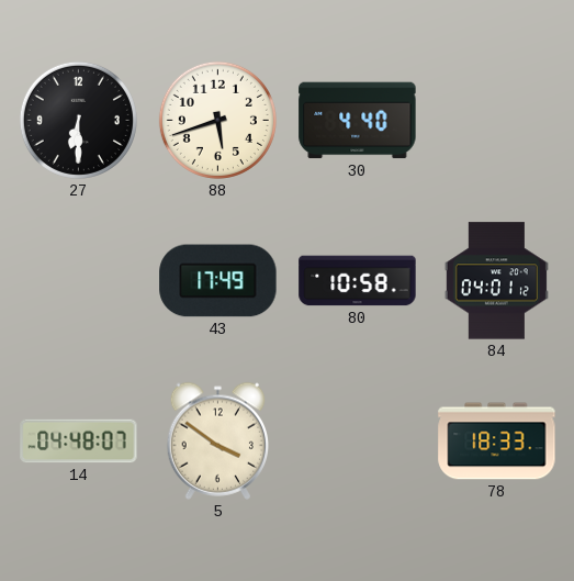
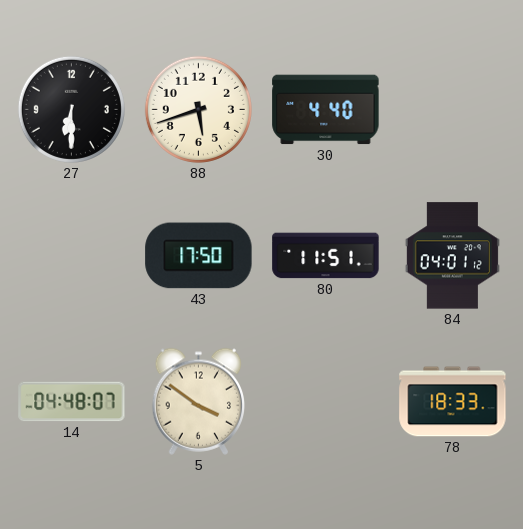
43: 17:49 -> 17:50 (199, 256)
80: 10:58 -> 11:51 (326, 256)
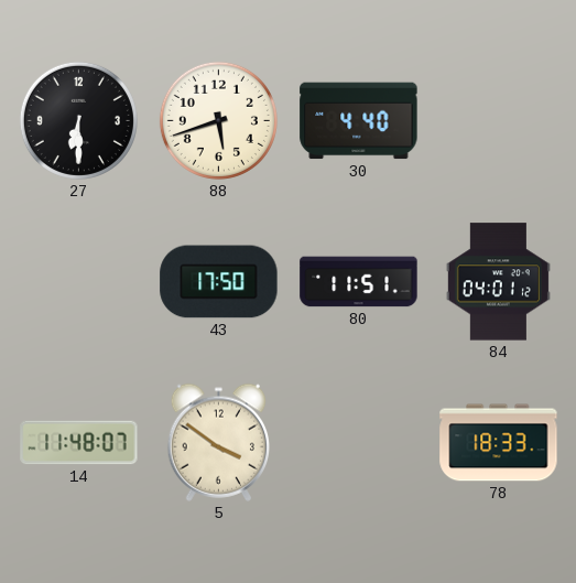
14: 04:48 -> 11:48 (79, 443)
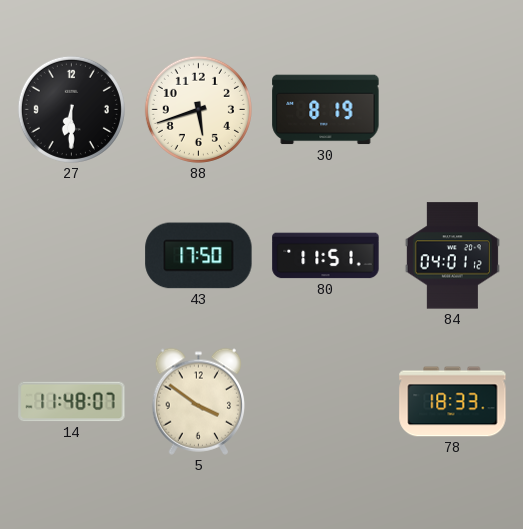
30: 4:40 -> 8:19 (326, 110)
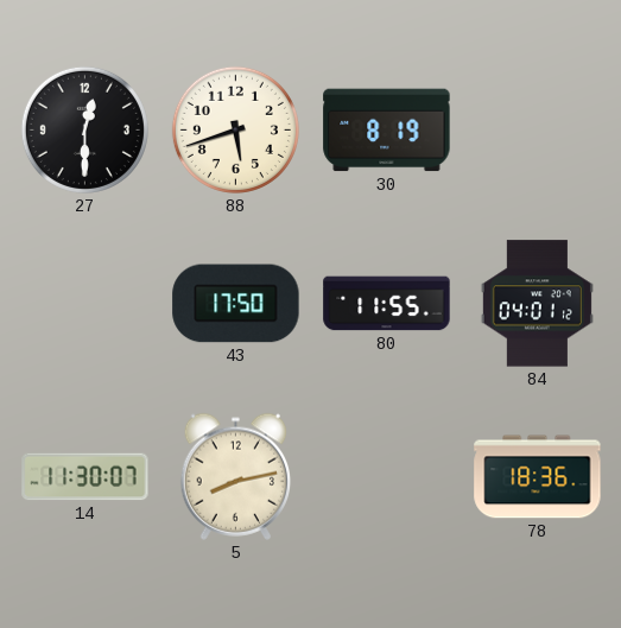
27: 6:30 -> 12:30 (84, 129)
80: 11:51 -> 11:55 (387, 304)
14: 11:48 -> 11:30 (85, 477)
5: 3:51 -> 8:13 (235, 476)
78: 18:33 -> 18:36 (538, 477)
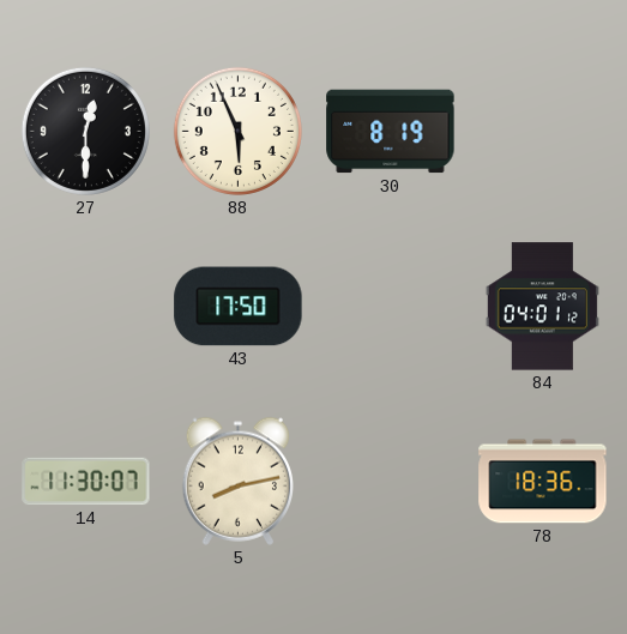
88: 5:42 -> 5:56 (237, 131)
80: 11:55 -> none (387, 304)
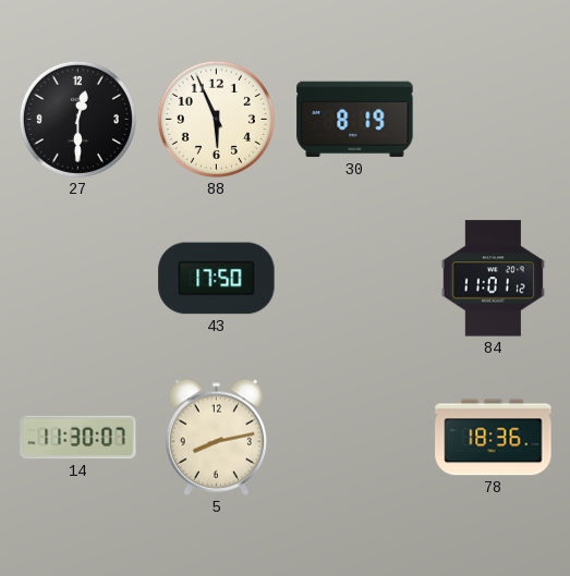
84: 04:01 -> 11:01 (493, 279)
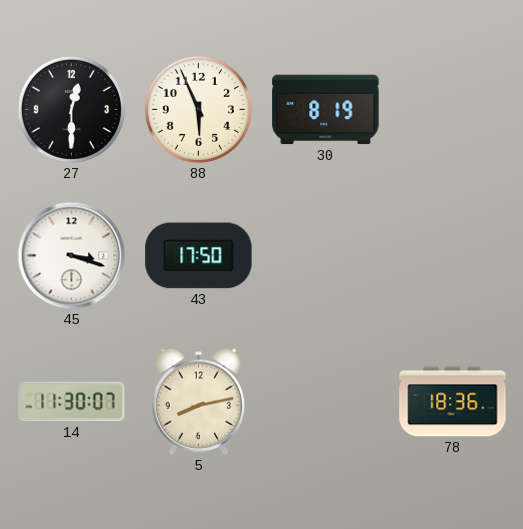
45: none -> 3:18 (72, 256)
84: 11:01 -> none (493, 279)
